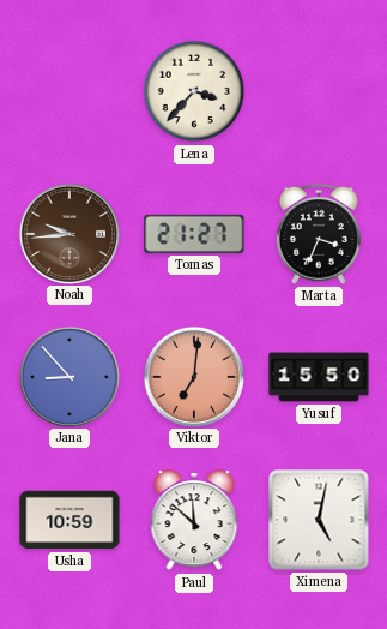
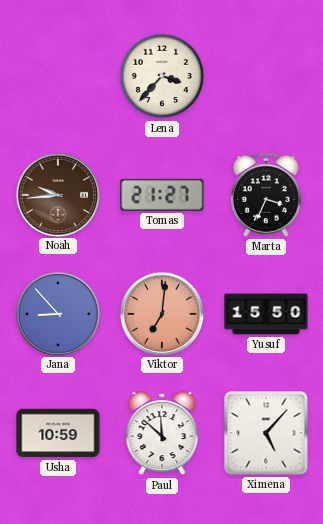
Ximena: 5:02 -> 5:07 (266, 433)
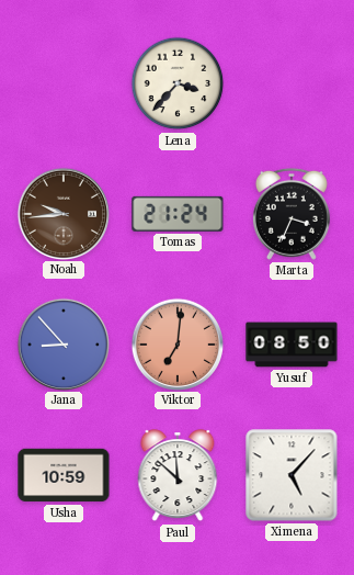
Tomas: 21:27 -> 21:24 (178, 214)
Yusuf: 15:50 -> 08:50 (292, 345)
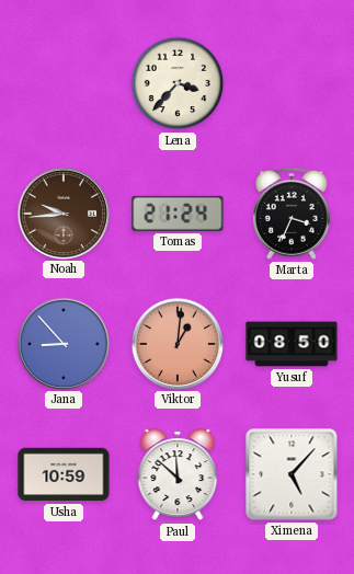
Viktor: 7:01 -> 1:01 (176, 343)
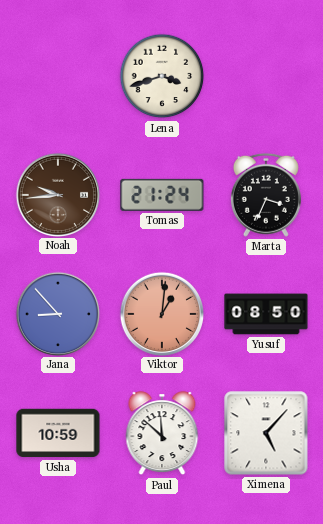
Lena: 3:37 -> 3:42 (162, 76)
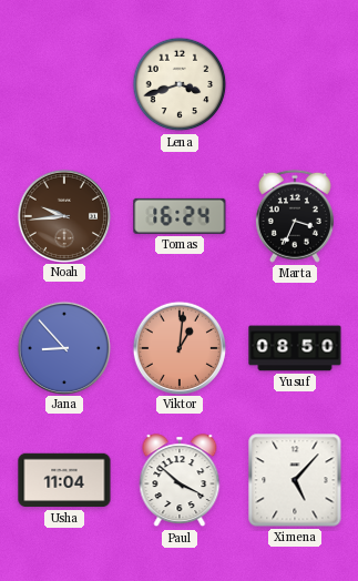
Tomas: 21:24 -> 16:24 (180, 216)
Usha: 10:59 -> 11:04 (64, 480)
Paul: 11:52 -> 3:52 (180, 481)
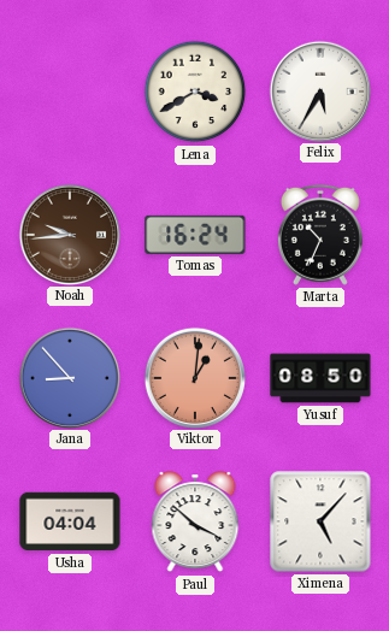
Lena: 3:42 -> 3:40 (195, 92)
Felix: none -> 5:35 (319, 90)
Marta: 3:34 -> 10:34 (320, 235)
Usha: 11:04 -> 04:04 (70, 521)
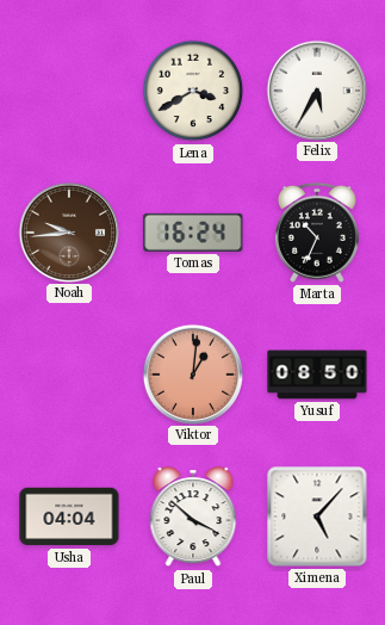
Jana: 8:53 -> none (69, 377)
